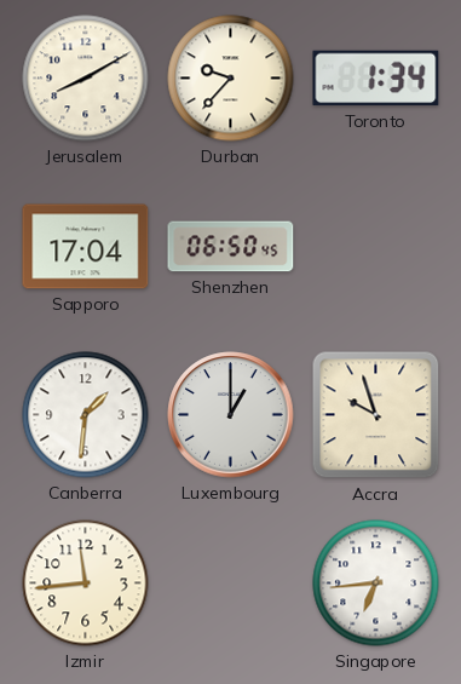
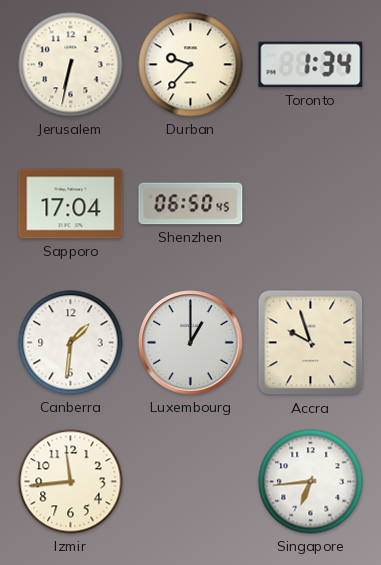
Jerusalem: 8:10 -> 6:32 (71, 65)
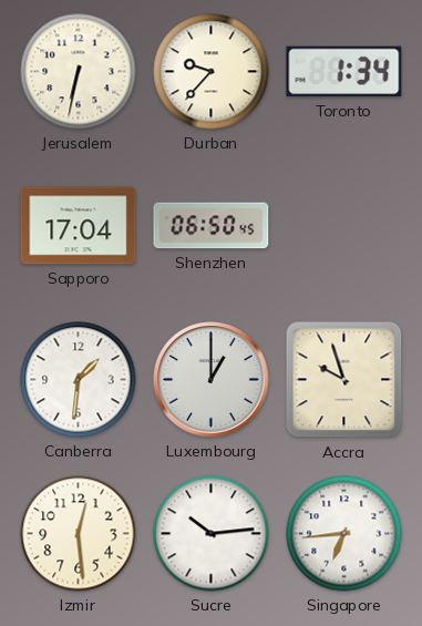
Izmir: 11:44 -> 12:29 (79, 534)
Sucre: none -> 10:14 (212, 534)
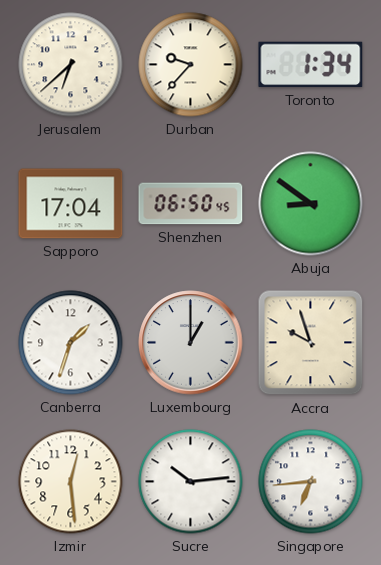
Jerusalem: 6:32 -> 6:38 (71, 65)
Abuja: none -> 8:51 (311, 204)
Canberra: 1:31 -> 1:33 (71, 343)
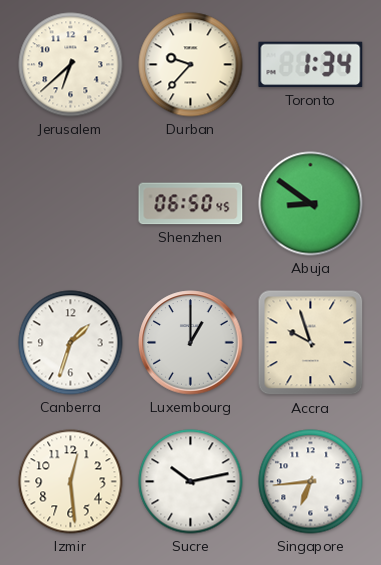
Sapporo: 17:04 -> none (71, 204)
Sucre: 10:14 -> 10:13 (191, 482)
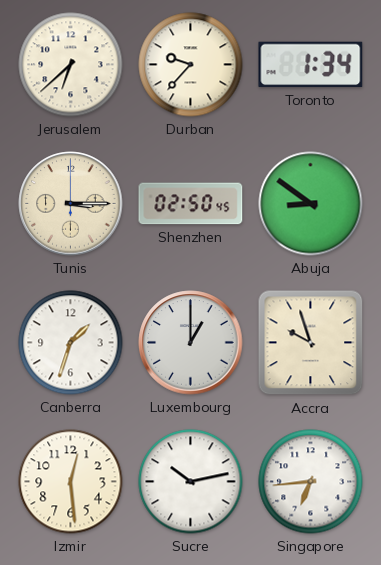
Tunis: none -> 3:15 (71, 204)
Shenzhen: 06:50 -> 02:50 (191, 204)
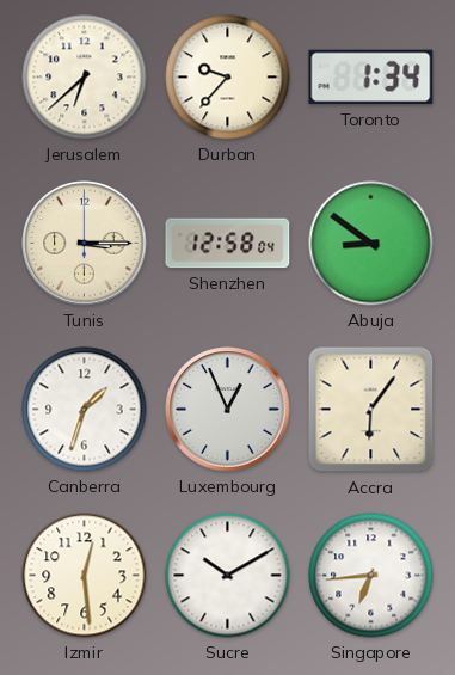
Shenzhen: 02:50 -> 12:58 (228, 244)
Luxembourg: 1:00 -> 12:56 (228, 410)
Accra: 9:57 -> 6:06 (371, 410)
Sucre: 10:13 -> 10:10 (228, 576)
